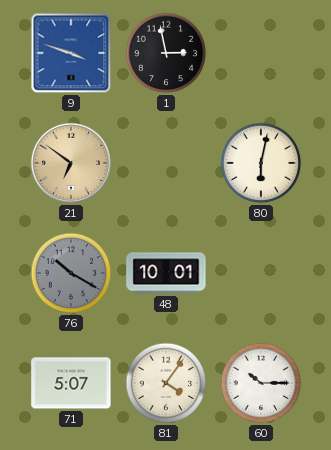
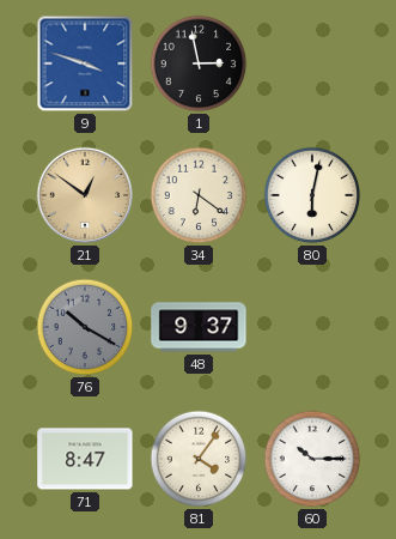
21: 6:51 -> 12:51 (85, 195)
34: none -> 6:21 (199, 195)
48: 10:01 -> 9:37 (199, 327)
71: 5:07 -> 8:47 (85, 459)
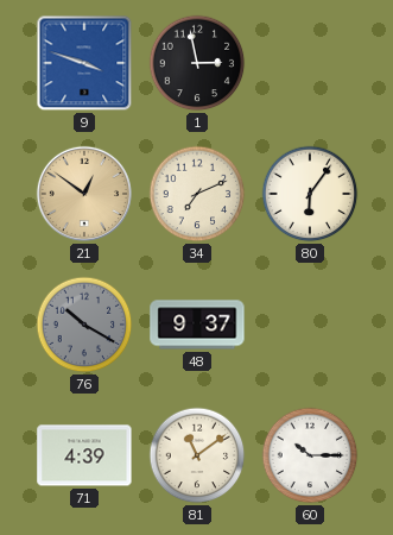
34: 6:21 -> 7:11 (197, 194)
80: 6:02 -> 6:06 (310, 194)
71: 8:47 -> 4:39 (84, 455)
81: 4:06 -> 11:09 (197, 455)
